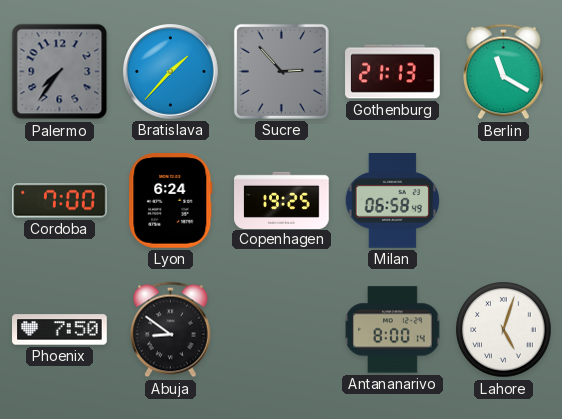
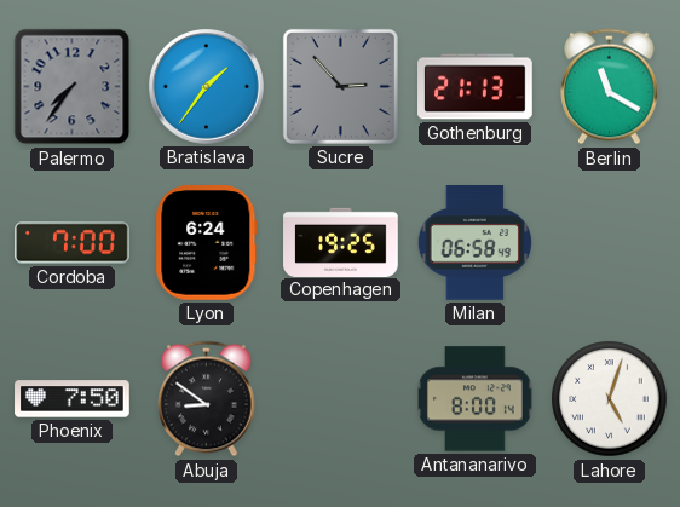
Bratislava: 1:37 -> 1:36 (207, 87)
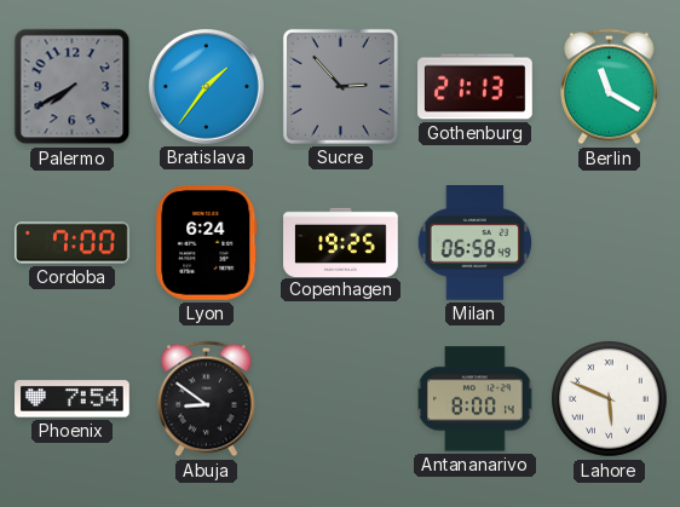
Palermo: 7:36 -> 7:40 (73, 87)
Phoenix: 7:50 -> 7:54 (73, 399)
Lahore: 5:03 -> 5:49 (610, 399)
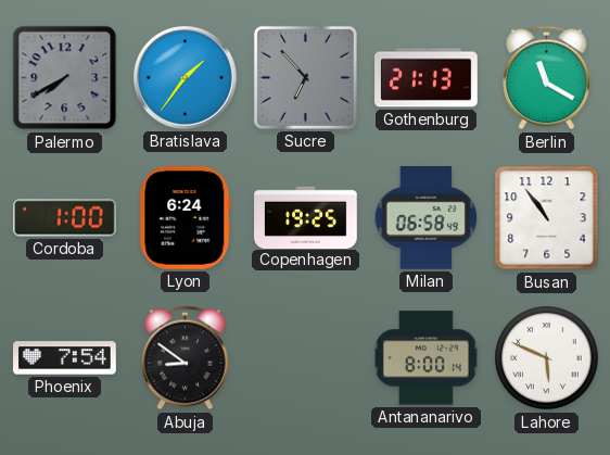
Sucre: 2:53 -> 6:53 (305, 77)
Cordoba: 7:00 -> 1:00 (65, 218)
Busan: none -> 10:54 (547, 218)
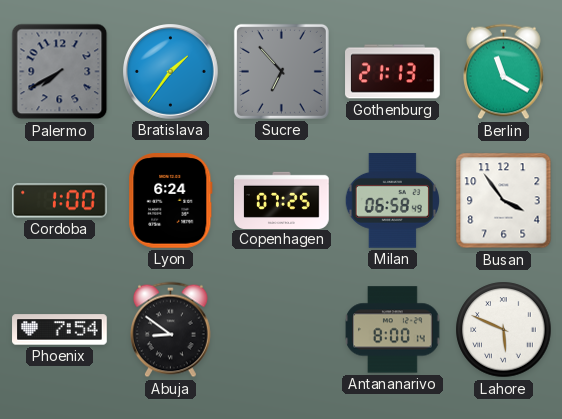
Copenhagen: 19:25 -> 07:25 (282, 200)
Busan: 10:54 -> 3:54 (504, 201)
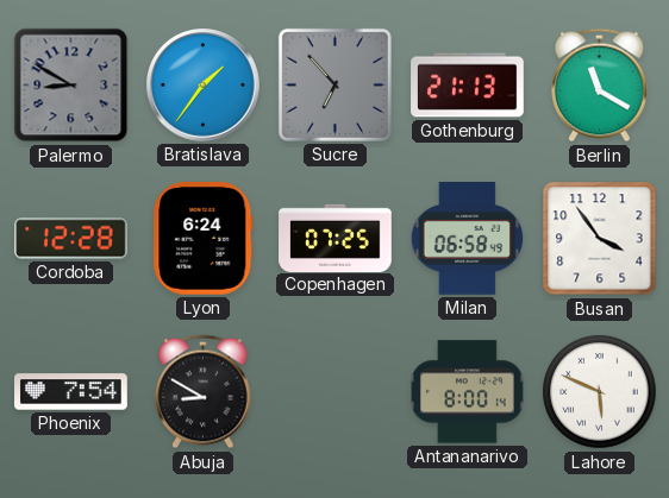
Palermo: 7:40 -> 8:50 (71, 86)
Cordoba: 1:00 -> 12:28 (71, 239)
Abuja: 8:51 -> 8:50 (204, 392)
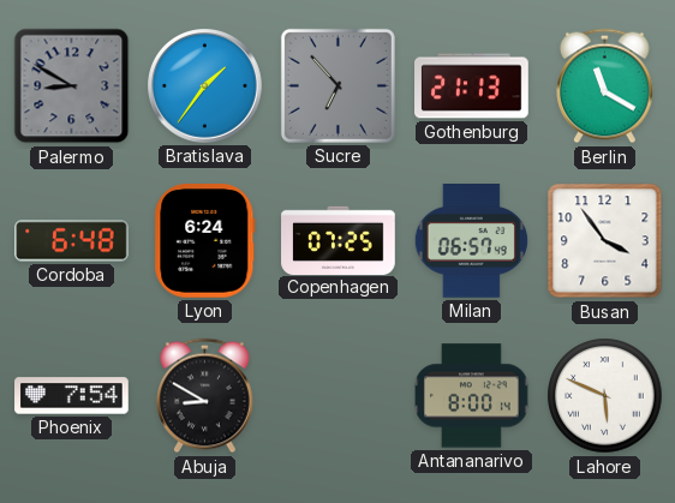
Cordoba: 12:28 -> 6:48 (72, 241)
Milan: 06:58 -> 06:57 (471, 241)
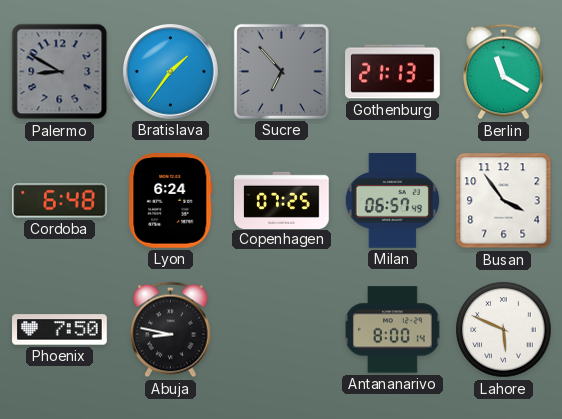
Phoenix: 7:54 -> 7:50 (60, 330)
Abuja: 8:50 -> 8:47 (171, 330)
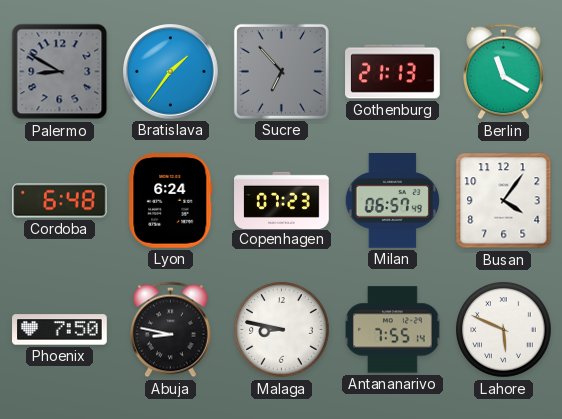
Copenhagen: 07:25 -> 07:23 (282, 200)
Busan: 3:54 -> 4:06 (504, 201)
Malaga: none -> 8:47 (282, 330)
Antananarivo: 8:00 -> 7:55 (393, 330)
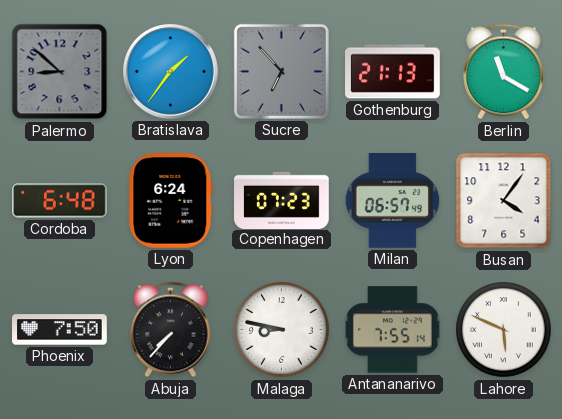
Palermo: 8:50 -> 8:52 (60, 72)
Abuja: 8:47 -> 7:37 (171, 330)
